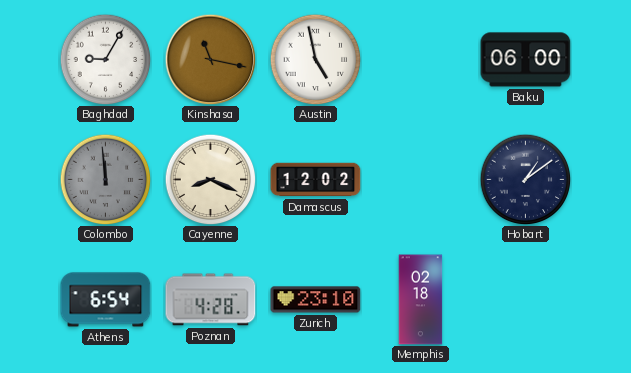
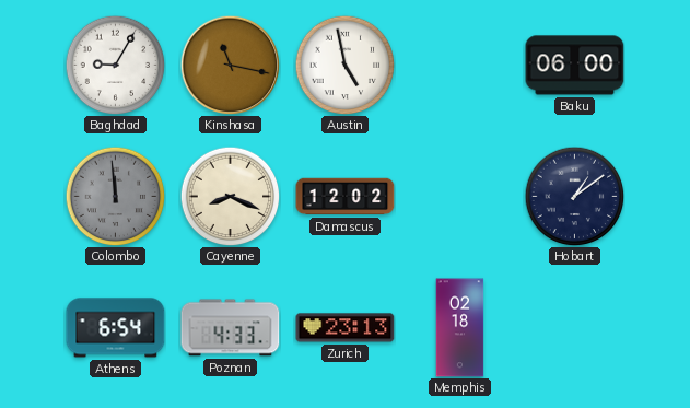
Poznan: 4:28 -> 4:33 (231, 328)
Zurich: 23:10 -> 23:13 (346, 328)
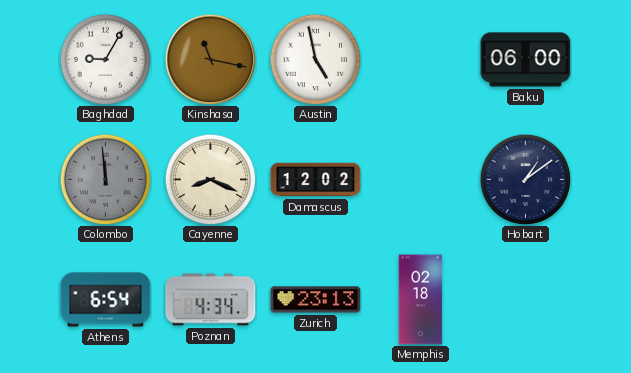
Poznan: 4:33 -> 4:34 (211, 300)
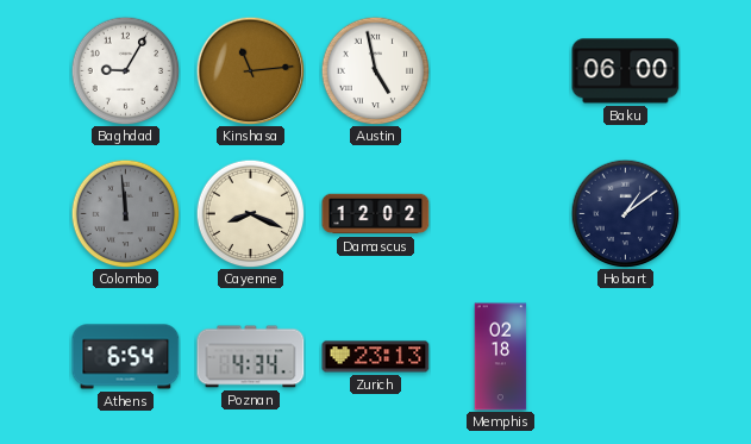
Kinshasa: 11:17 -> 11:14 (250, 70)
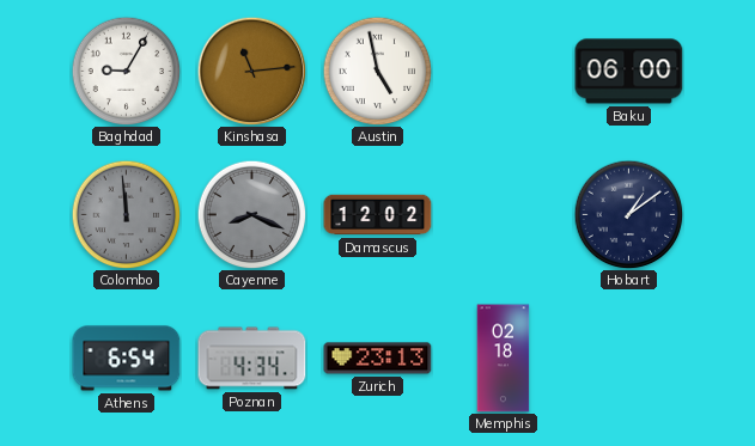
Cayenne dial: cream -> grey (251, 214)
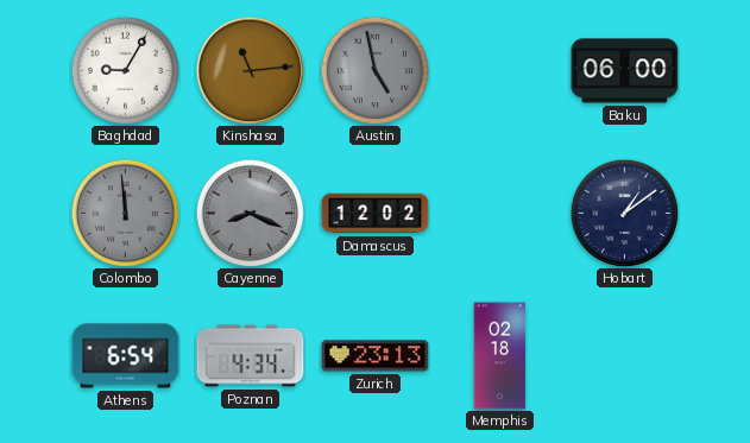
Austin dial: white -> grey (374, 70)
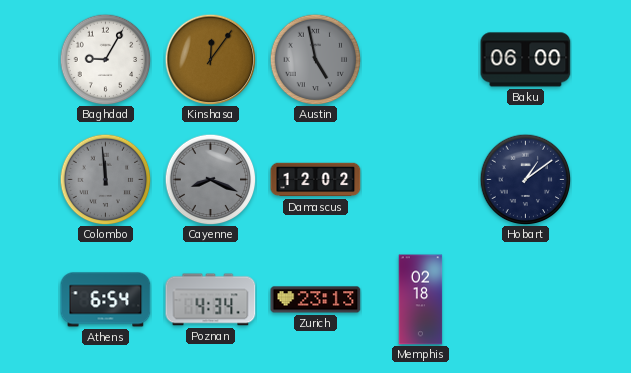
Kinshasa: 11:14 -> 12:06 (210, 59)
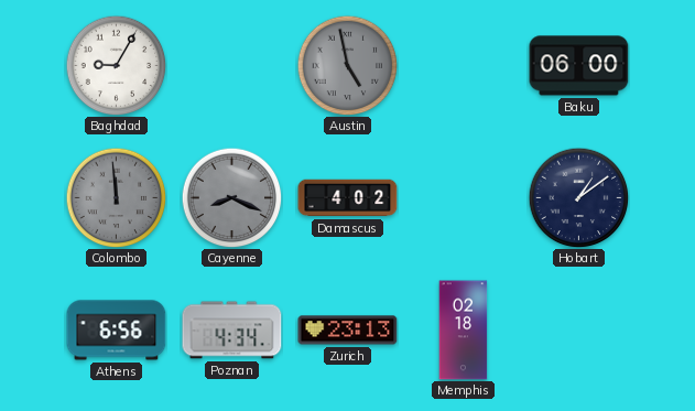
Kinshasa: 12:06 -> none (210, 59)
Damascus: 12:02 -> 4:02 (348, 198)
Athens: 6:54 -> 6:56 (117, 331)
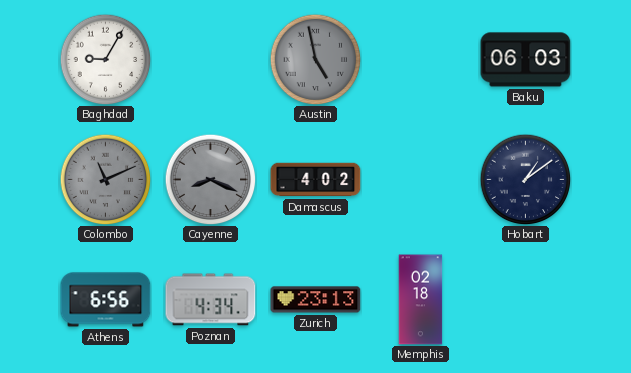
Baku: 06:00 -> 06:03 (526, 60)
Colombo: 11:59 -> 11:11 (105, 179)
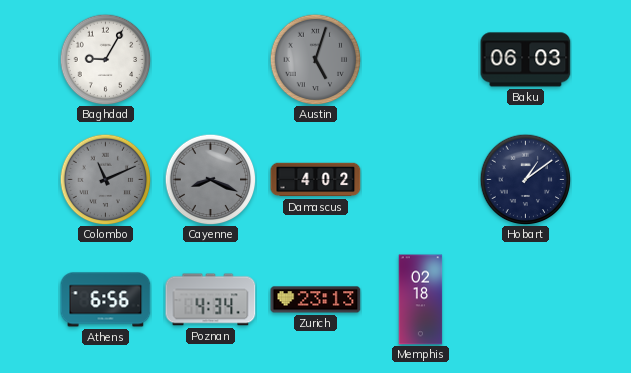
Austin: 4:58 -> 5:03 (315, 59)
